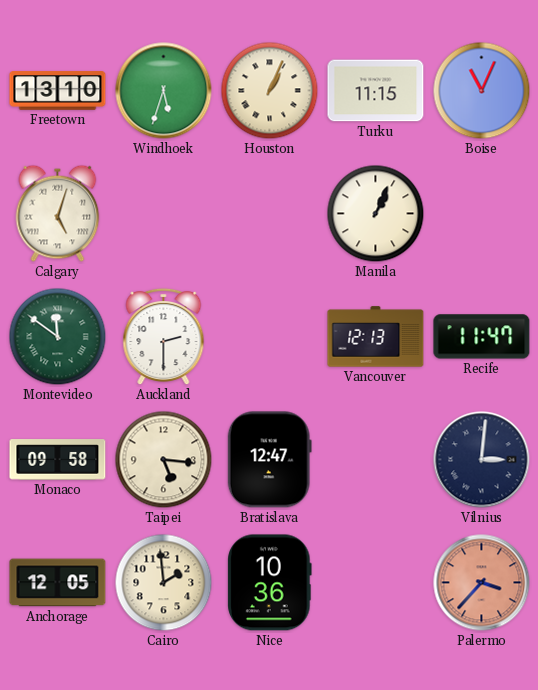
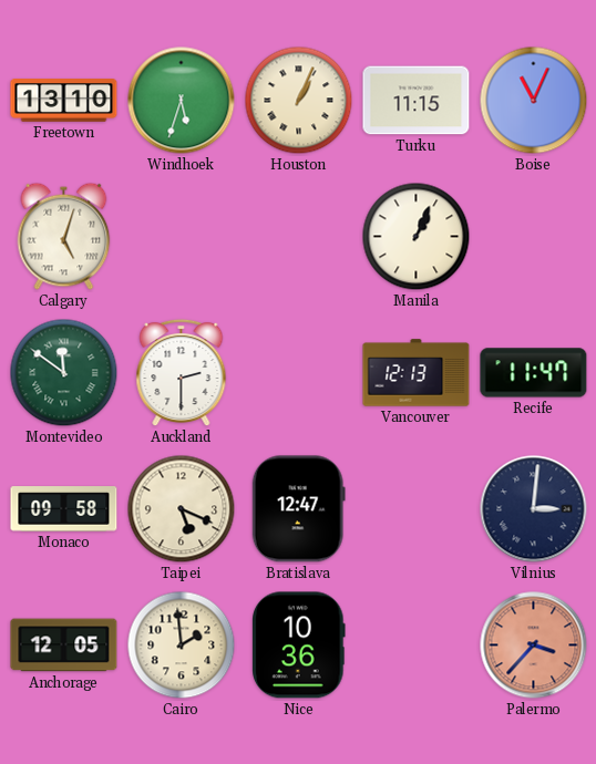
Taipei: 5:16 -> 5:19 (182, 509)
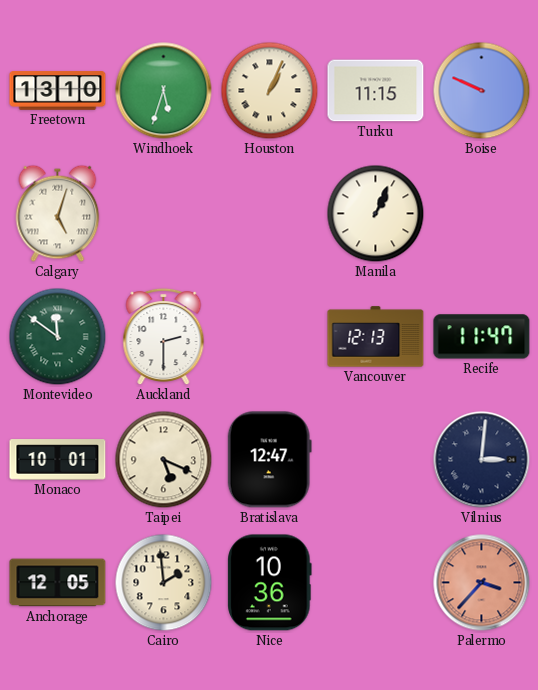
Boise: 11:04 -> 9:49 (482, 91)
Monaco: 09:58 -> 10:01 (58, 460)
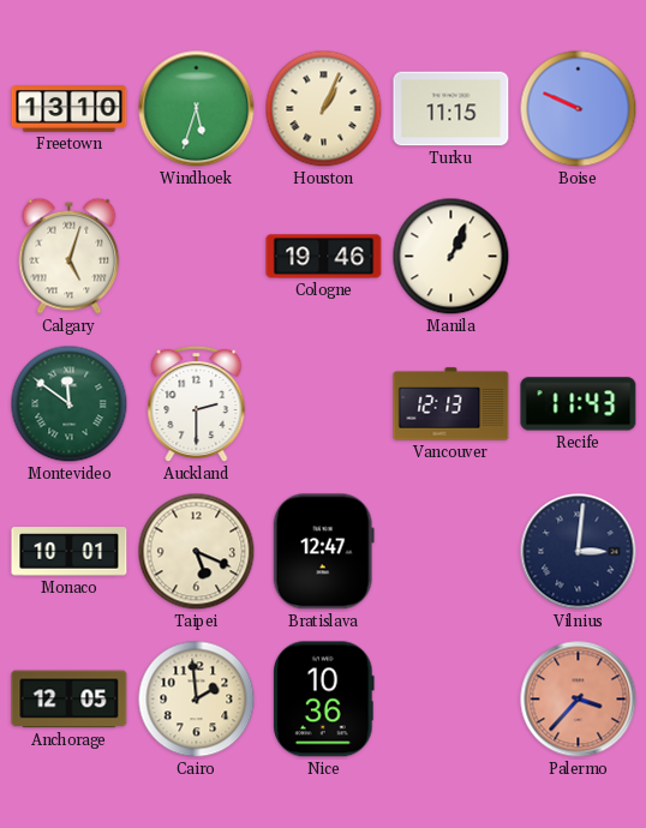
Cologne: none -> 19:46 (324, 257)
Recife: 11:47 -> 11:43 (579, 404)
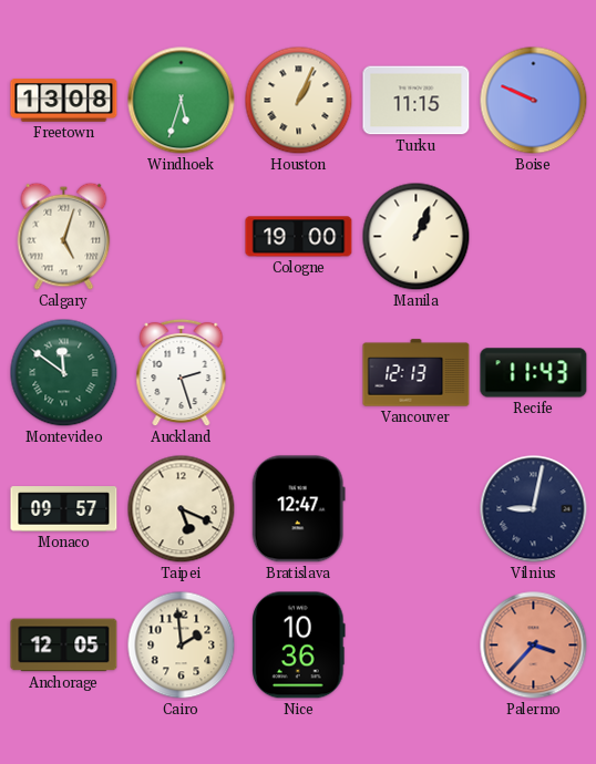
Freetown: 13:10 -> 13:08 (64, 101)
Cologne: 19:46 -> 19:00 (299, 237)
Auckland: 2:30 -> 2:27 (182, 373)
Monaco: 10:01 -> 09:57 (64, 509)
Vilnius: 3:01 -> 9:02 (534, 509)
